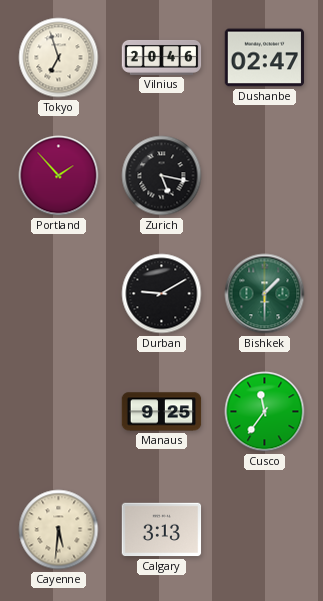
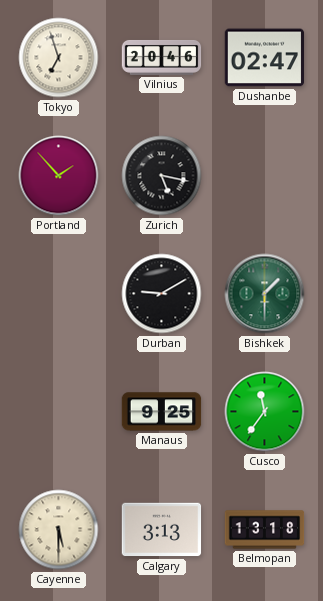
Cayenne: 5:31 -> 5:30 (59, 530)
Belmopan: none -> 13:18 (265, 530)
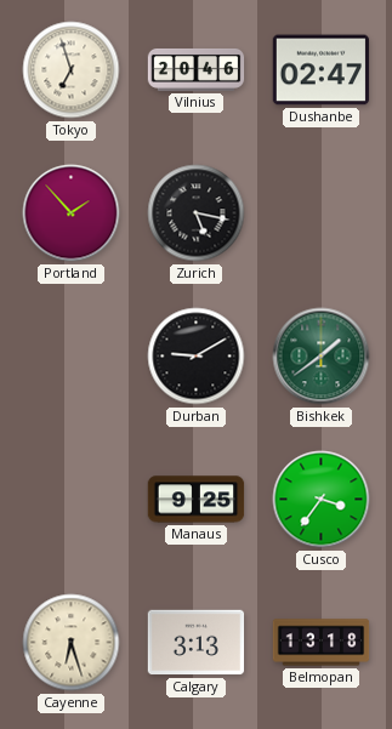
Bishkek: 1:30 -> 1:39 (322, 357)
Cusco: 11:36 -> 3:36 (322, 500)
Cayenne: 5:30 -> 6:27 (72, 643)
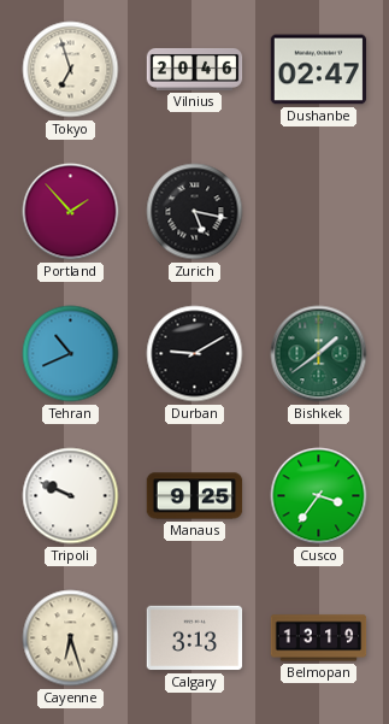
Tehran: none -> 10:41 (71, 354)
Tripoli: none -> 9:49 (71, 496)
Belmopan: 13:18 -> 13:19 (319, 638)
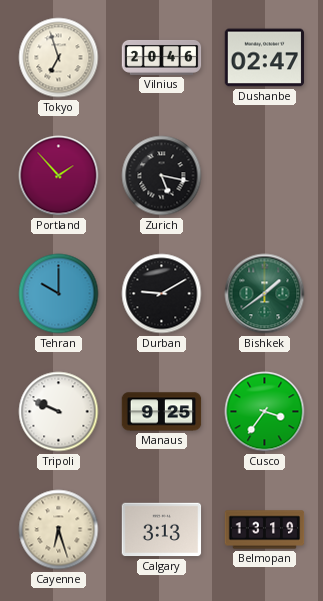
Tehran: 10:41 -> 10:00 (59, 294)
